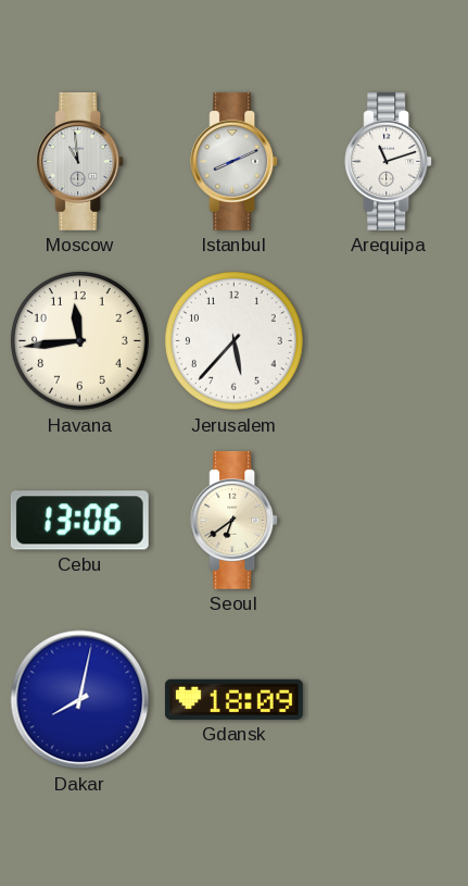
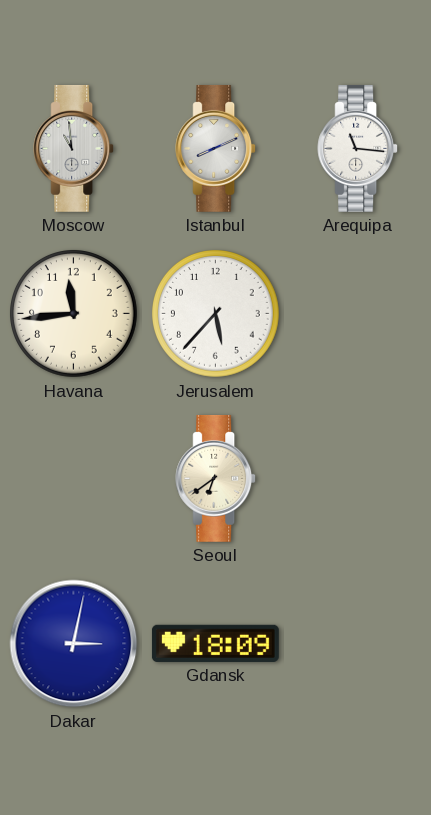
Arequipa: 11:12 -> 11:16 (358, 148)
Cebu: 13:06 -> none (79, 521)
Dakar: 8:02 -> 3:02 (74, 644)
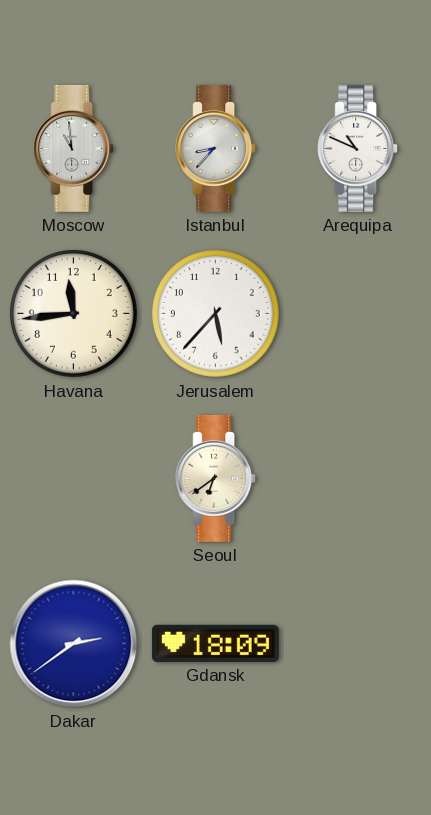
Istanbul: 8:11 -> 8:37 (216, 148)
Arequipa: 11:16 -> 10:49 (358, 148)
Dakar: 3:02 -> 2:39 (74, 644)
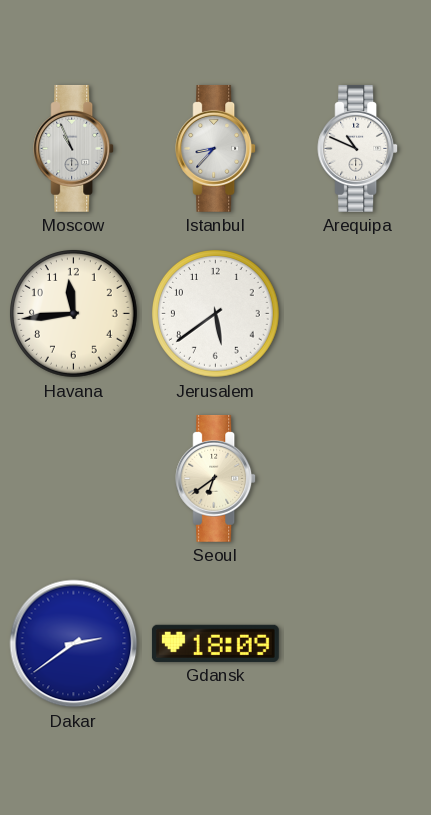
Moscow: 10:59 -> 10:56 (74, 148)
Jerusalem: 5:37 -> 5:39 (216, 314)
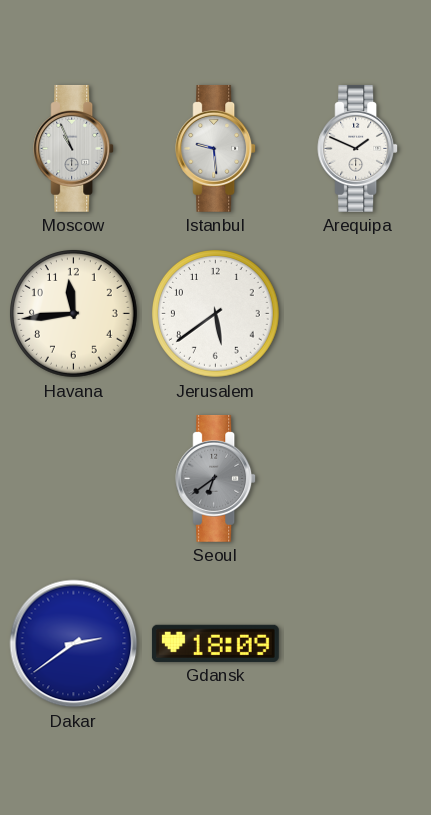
Istanbul: 8:37 -> 9:29 (216, 148)
Arequipa: 10:49 -> 1:49 (358, 148)
Seoul dial: cream -> grey (216, 478)
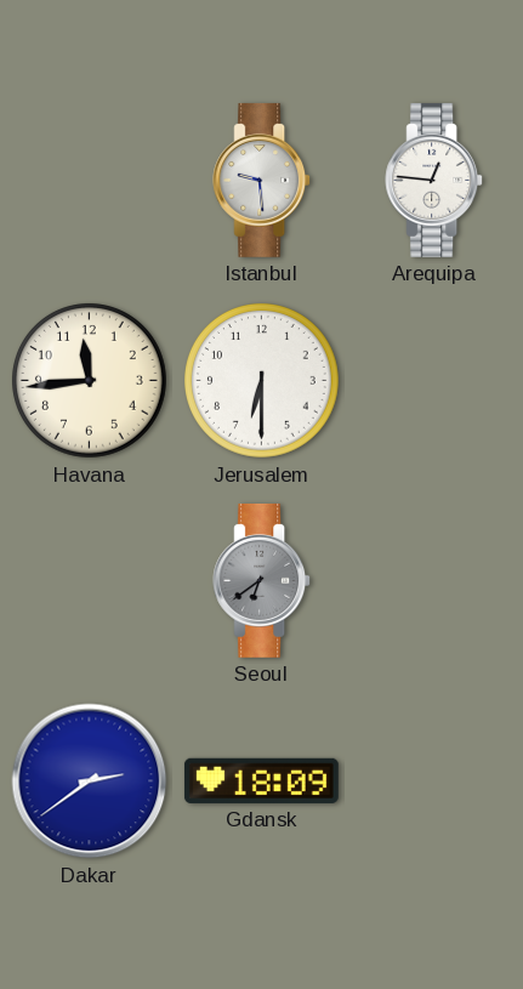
Moscow: 10:56 -> none (74, 148)
Arequipa: 1:49 -> 12:46 (434, 180)
Jerusalem: 5:39 -> 6:30 (262, 381)
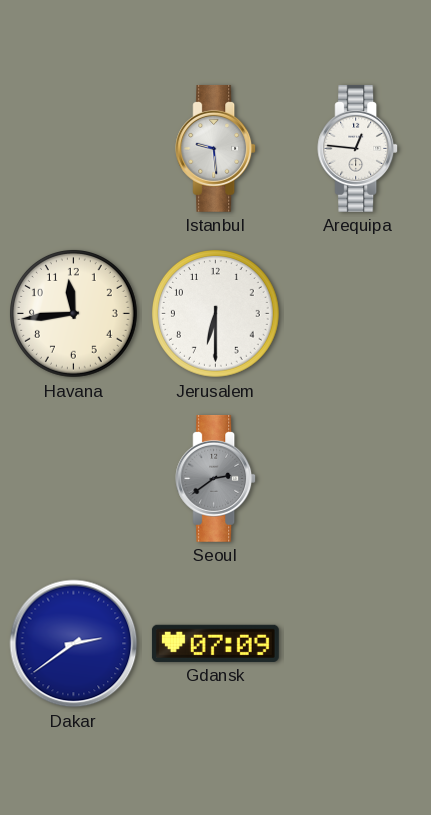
Seoul: 6:39 -> 2:39 (216, 478)
Gdansk: 18:09 -> 07:09 (215, 643)
